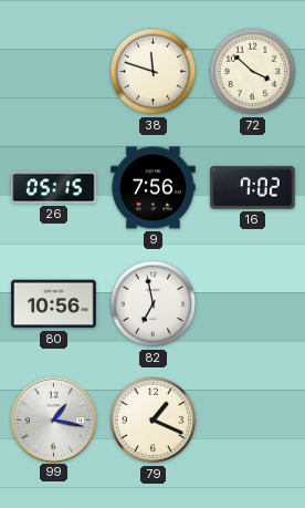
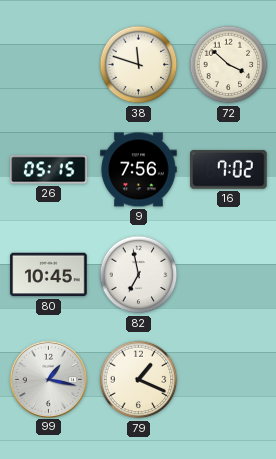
80: 10:56 -> 10:45 (49, 275)
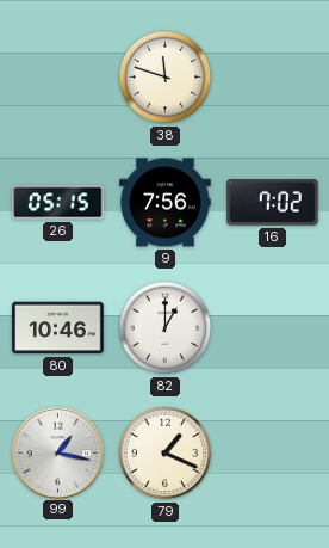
72: 3:52 -> none (229, 65)
80: 10:45 -> 10:46 (58, 328)
82: 6:58 -> 1:00 (166, 328)
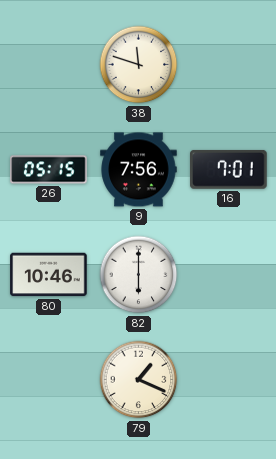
16: 7:02 -> 7:01 (229, 169)
82: 1:00 -> 6:00 (139, 275)
99: 1:17 -> none (57, 452)
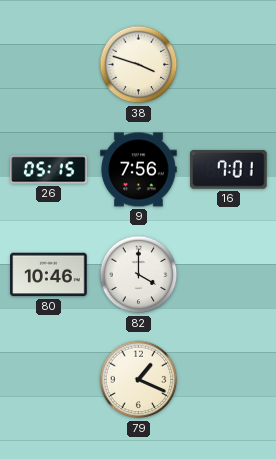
38: 11:48 -> 3:48 (139, 65)
82: 6:00 -> 4:00 (139, 275)
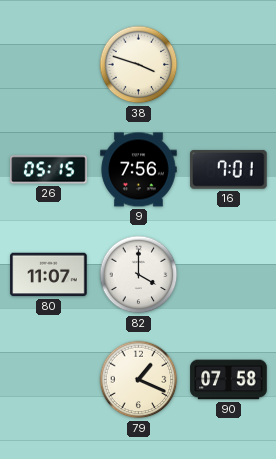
80: 10:46 -> 11:07 (49, 275)
90: none -> 07:58 (229, 380)
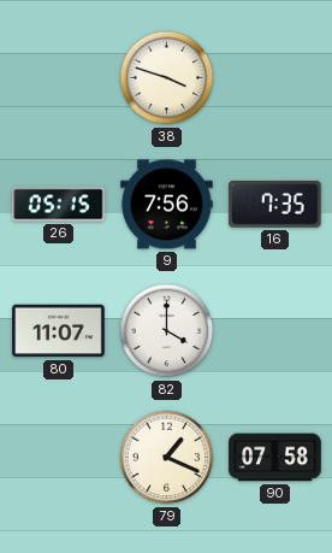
16: 7:01 -> 7:35 (275, 204)
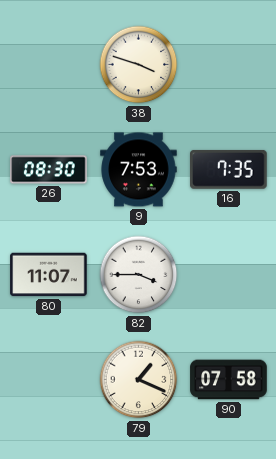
26: 05:15 -> 08:30 (49, 170)
9: 7:56 -> 7:53 (139, 170)
82: 4:00 -> 3:45 (139, 275)
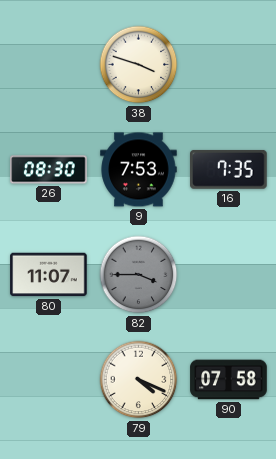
82 dial: white -> grey (139, 275)
79: 1:19 -> 4:19 (139, 380)
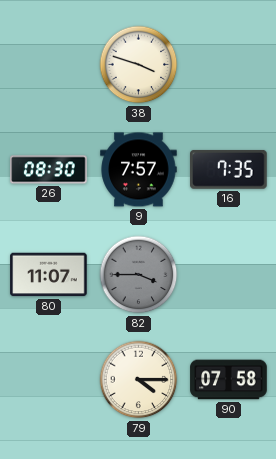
9: 7:53 -> 7:57 (139, 170)
79: 4:19 -> 4:15 (139, 380)
